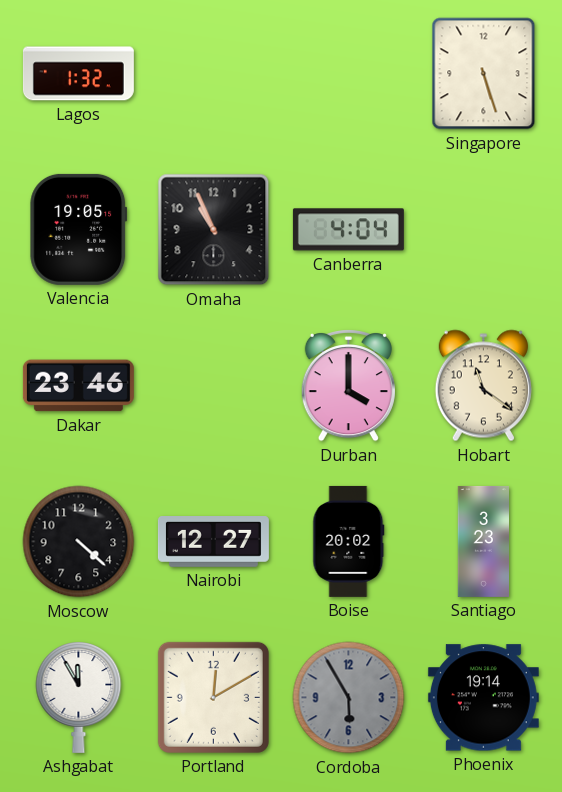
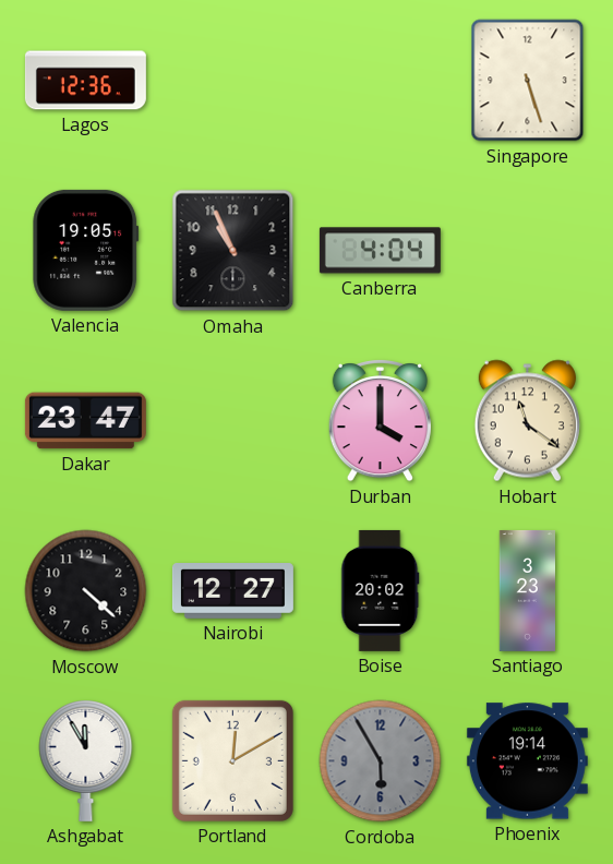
Lagos: 1:32 -> 12:36 (85, 81)
Dakar: 23:46 -> 23:47 (85, 421)
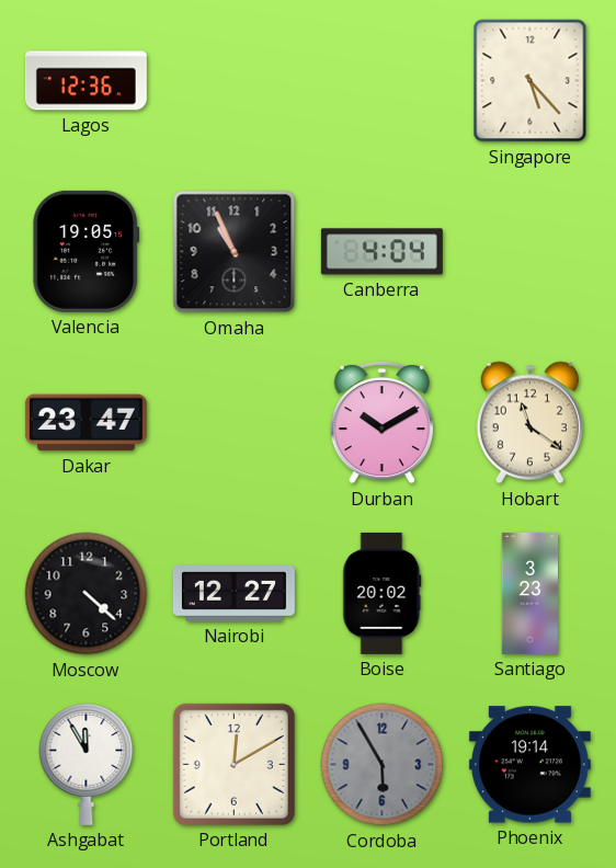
Singapore: 5:27 -> 5:23 (531, 81)
Durban: 4:00 -> 10:10 (381, 423)
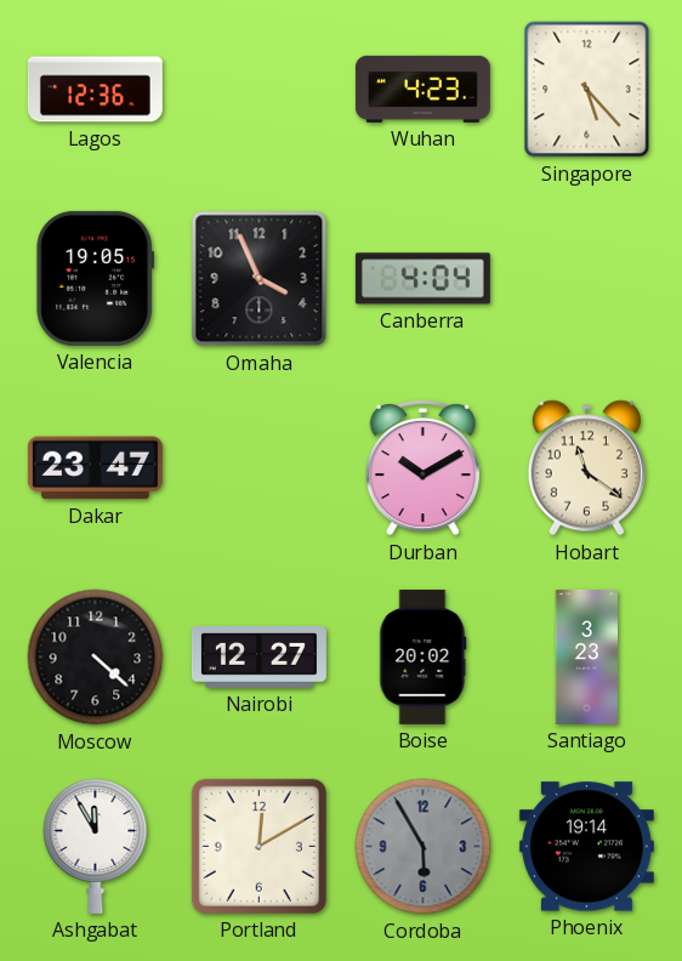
Wuhan: none -> 4:23 (422, 89)
Omaha: 10:56 -> 3:56 (260, 279)
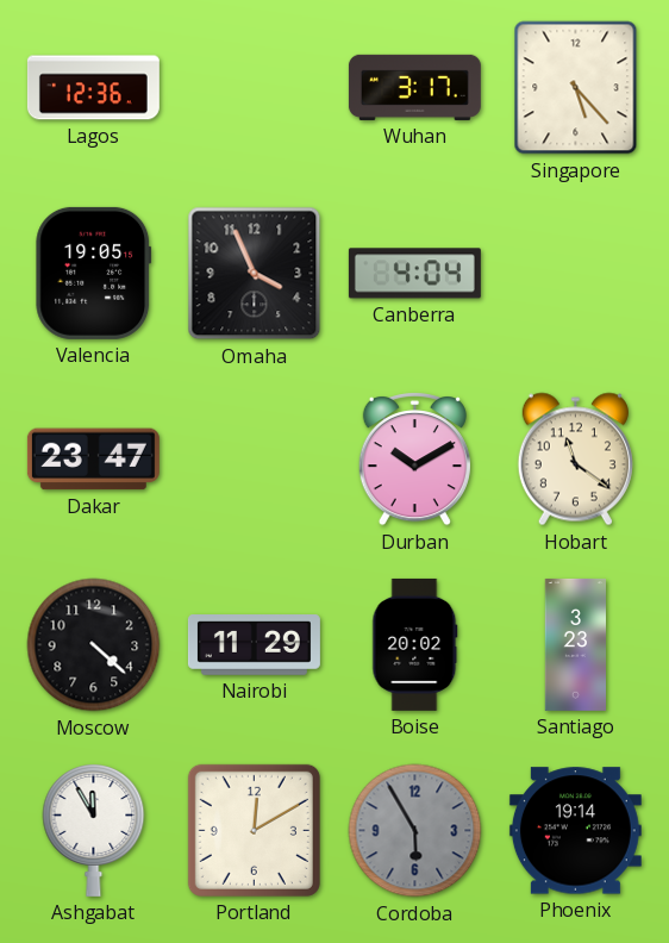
Wuhan: 4:23 -> 3:17 (414, 87)
Nairobi: 12:27 -> 11:29 (254, 645)
